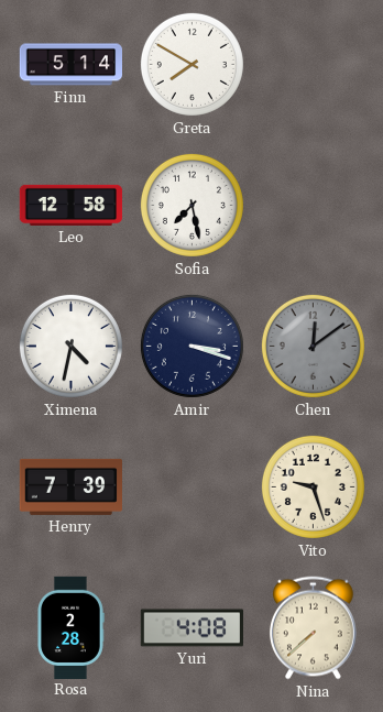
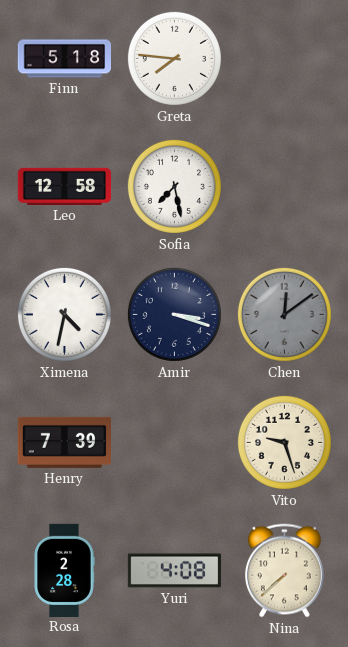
Finn: 5:14 -> 5:18 (64, 59)
Greta: 7:50 -> 7:46 (174, 58)
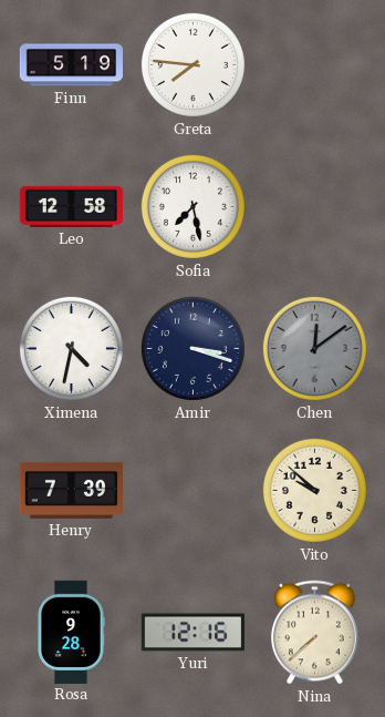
Finn: 5:18 -> 5:19 (71, 65)
Vito: 9:27 -> 9:52 (314, 490)
Rosa: 2:28 -> 9:28 (71, 632)
Yuri: 4:08 -> 12:16 (192, 633)
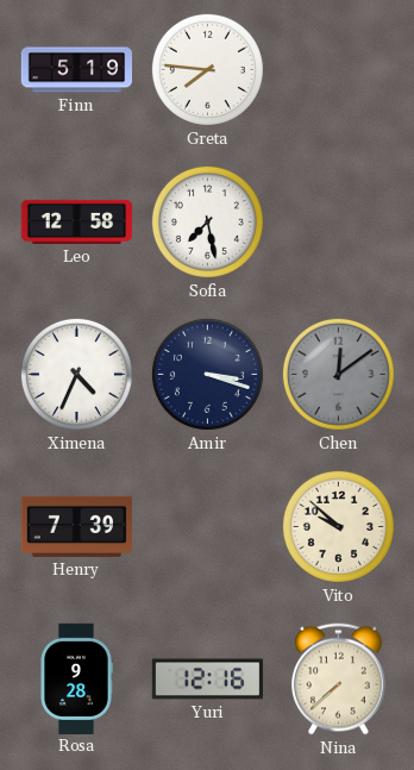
Ximena: 4:32 -> 4:34 (76, 374)
